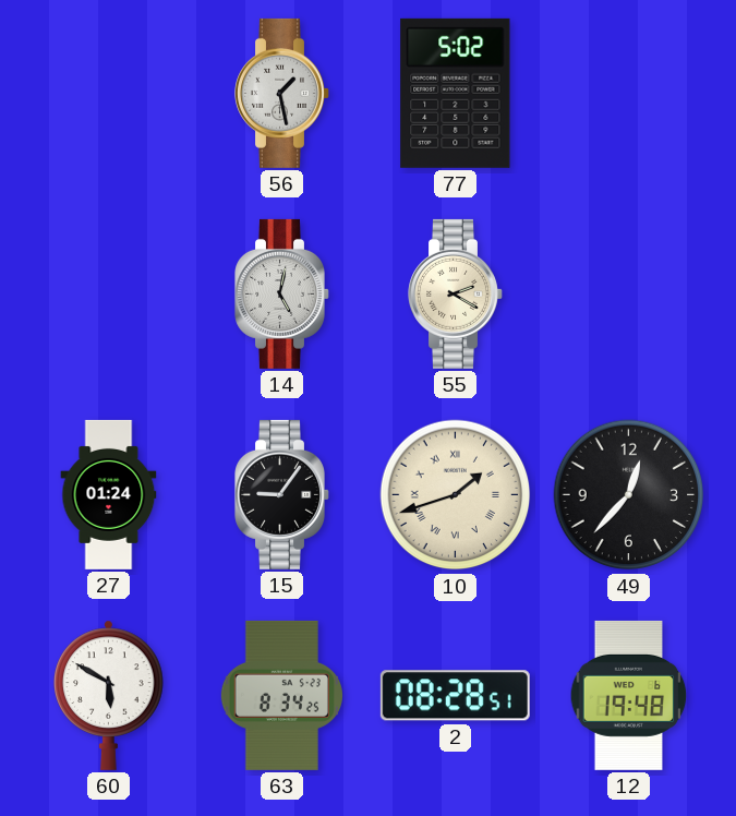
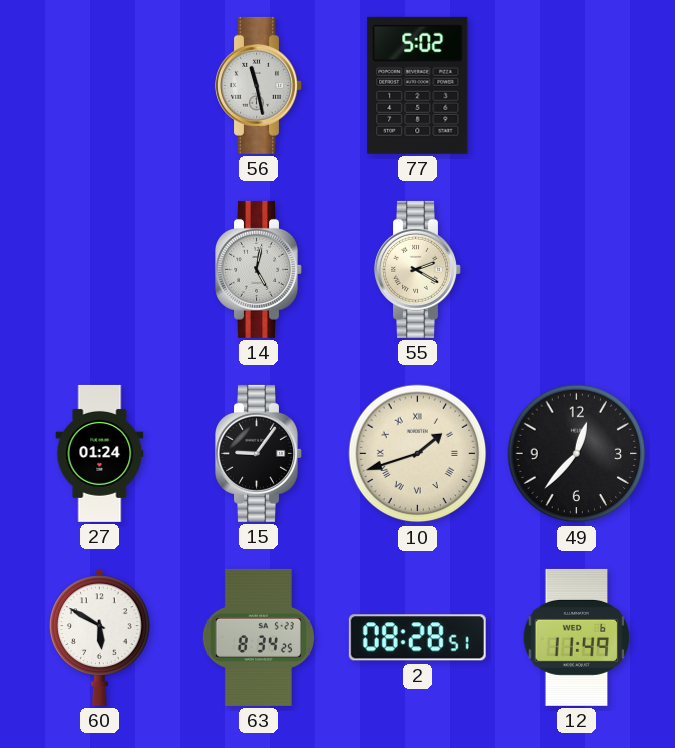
56: 1:28 -> 11:28 (259, 85)
12: 19:48 -> 11:49 (577, 637)
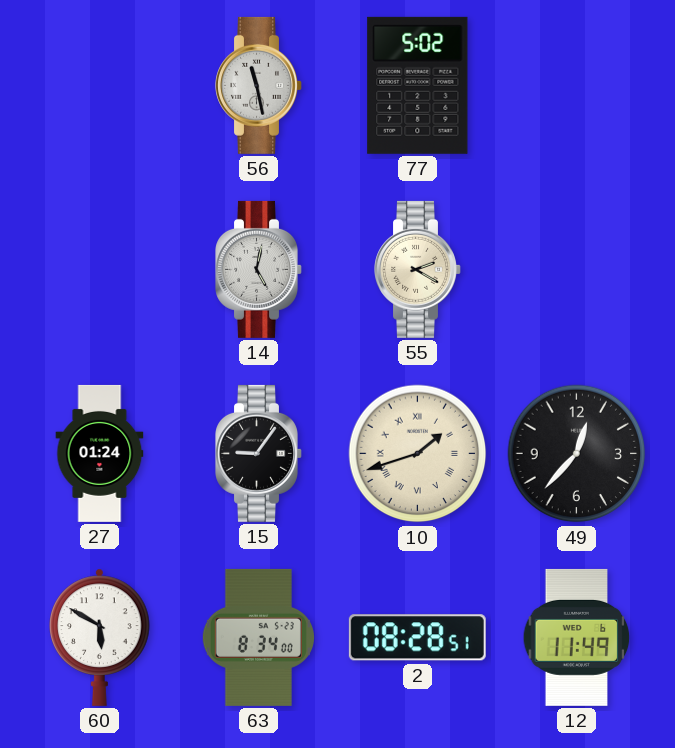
63: 8:34:25 -> 8:34:00 (258, 637)
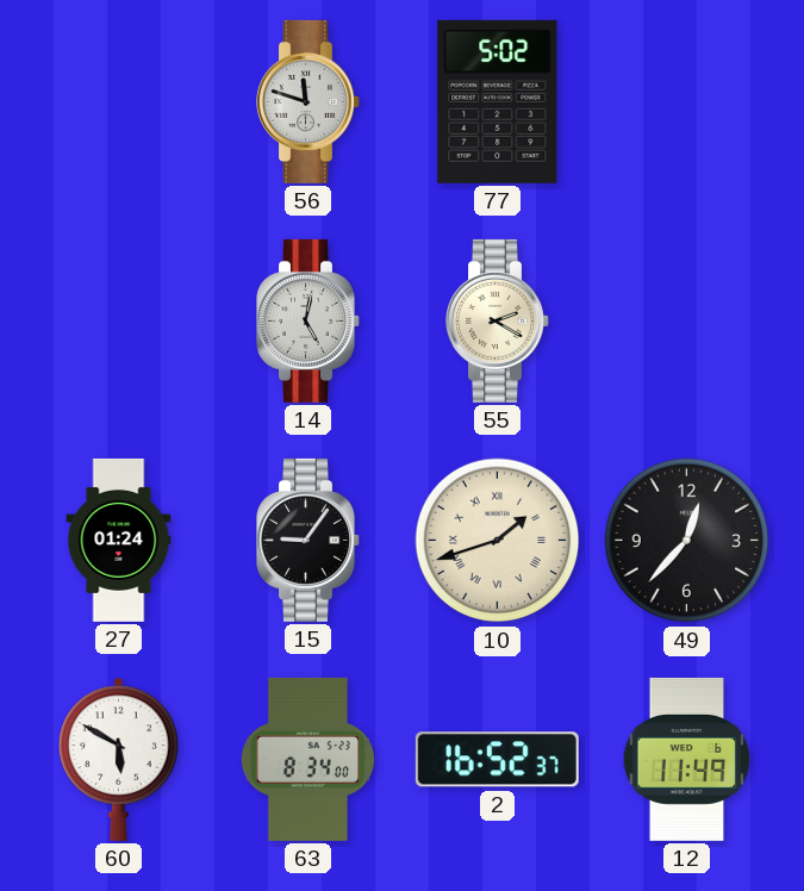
56: 11:28 -> 11:48 (308, 101)
2: 08:28 -> 16:52 (497, 760)
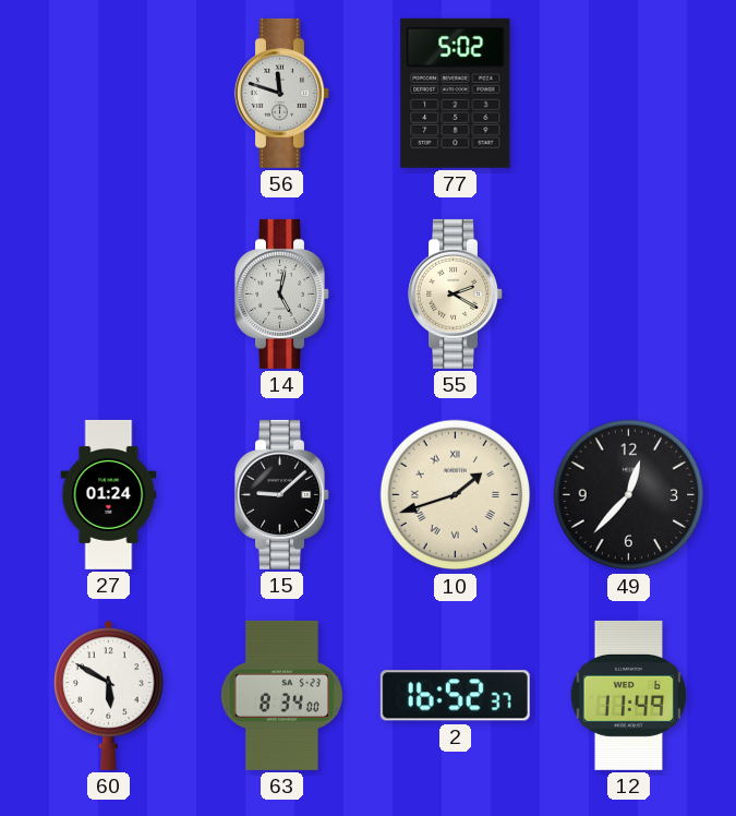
15: 9:06 -> 9:08 (282, 494)
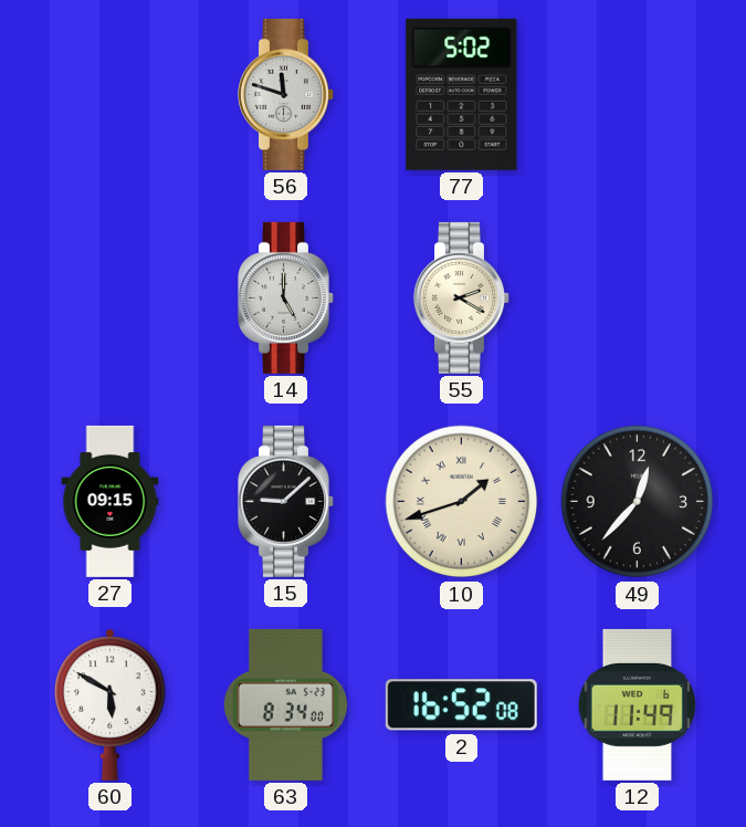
14: 5:02 -> 5:00 (286, 297)
27: 01:24 -> 09:15 (111, 501)
2: 16:52:37 -> 16:52:08 (461, 705)
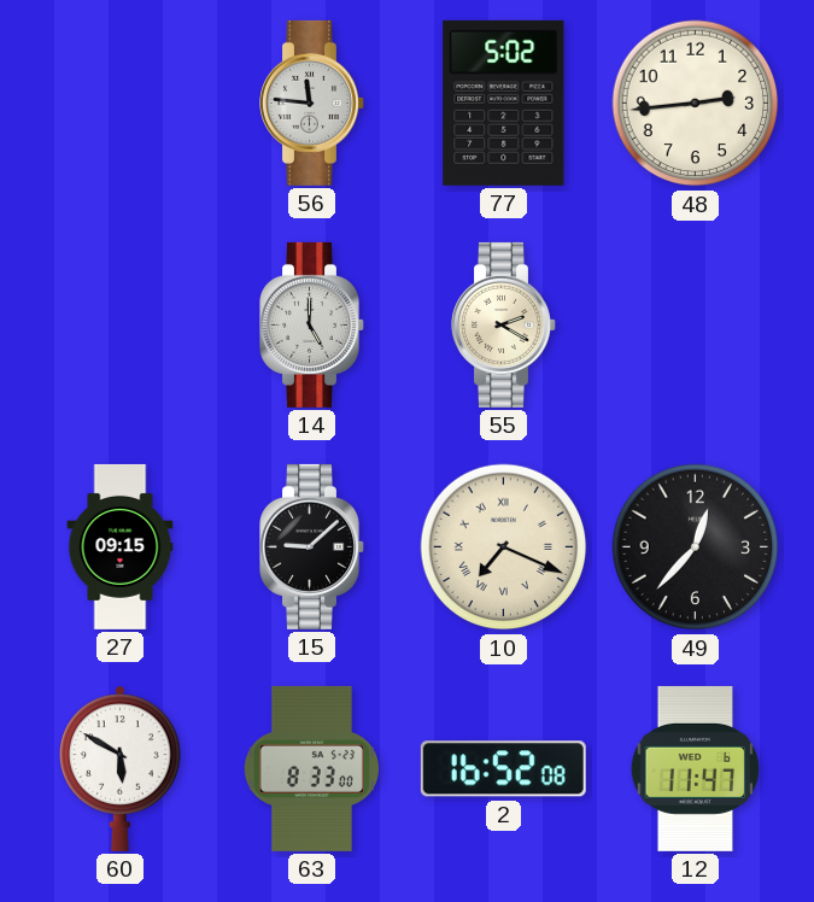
56: 11:48 -> 11:46 (312, 102)
48: none -> 2:44 (696, 104)
10: 1:42 -> 7:19 (504, 547)
63: 8:34 -> 8:33 (311, 768)
12: 11:49 -> 11:47 (696, 768)
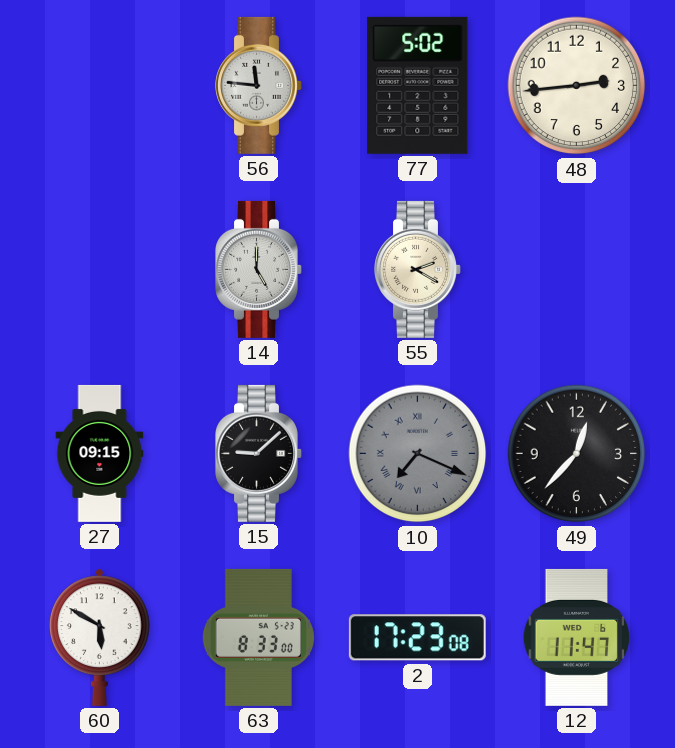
10 dial: cream -> grey (418, 454)
2: 16:52 -> 17:23 (417, 638)
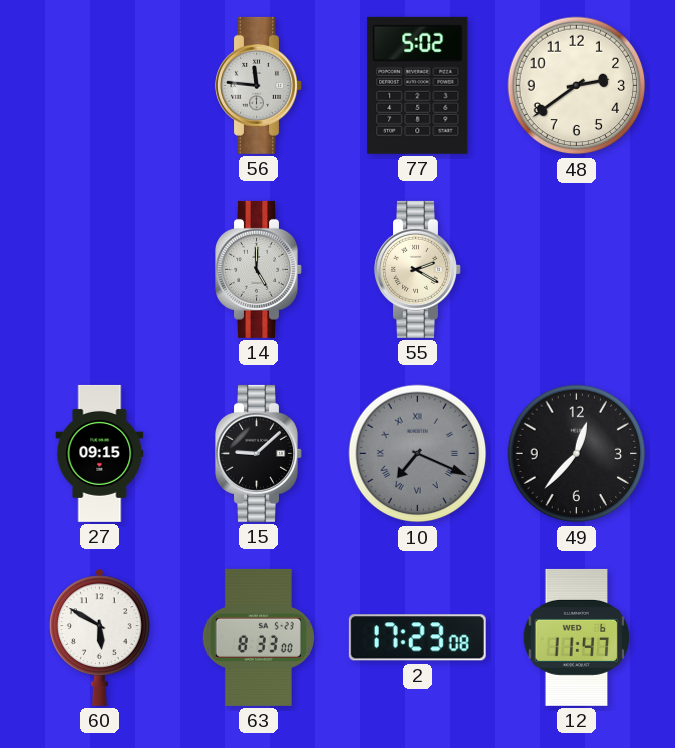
48: 2:44 -> 2:39 (577, 86)
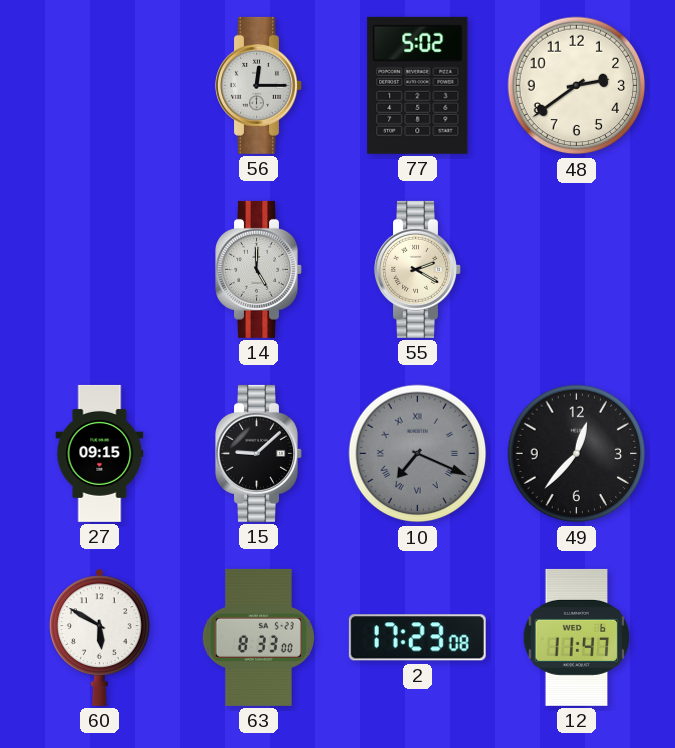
56: 11:46 -> 12:15 (259, 85)
